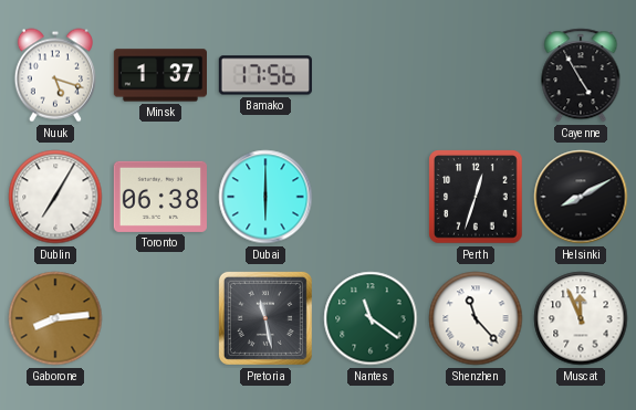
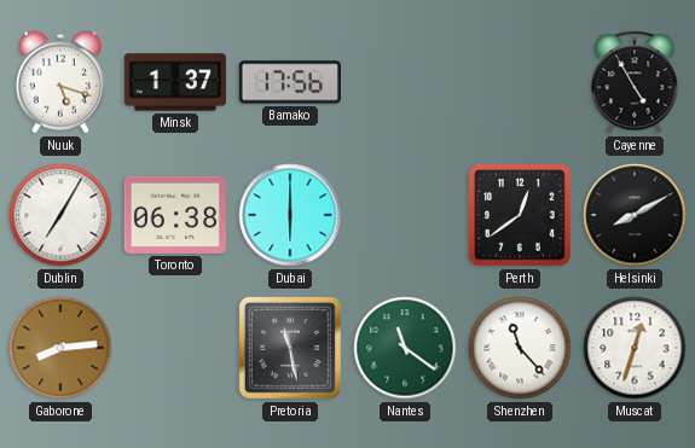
Perth: 12:33 -> 12:39 (520, 215)
Muscat: 11:56 -> 12:33 (635, 348)
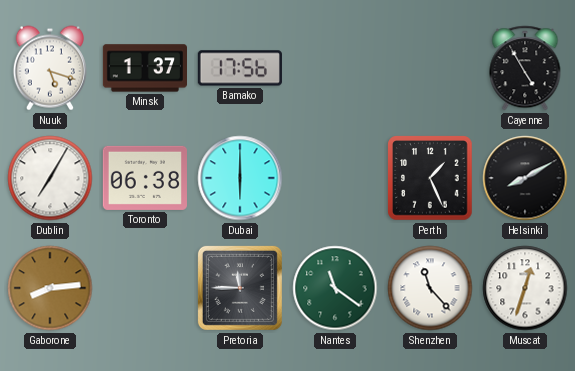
Perth: 12:39 -> 1:26 (430, 178)
Pretoria: 11:28 -> 11:45 (240, 288)
